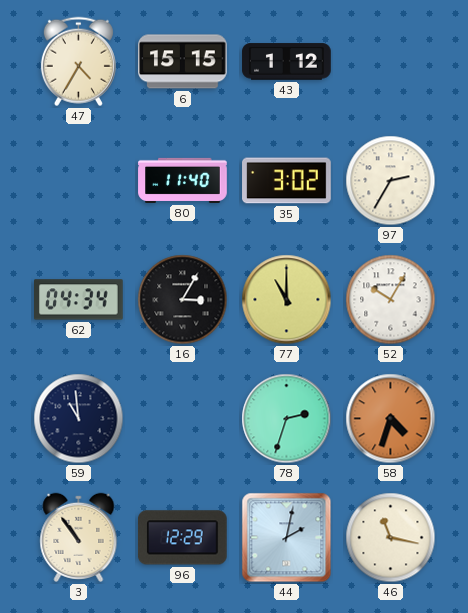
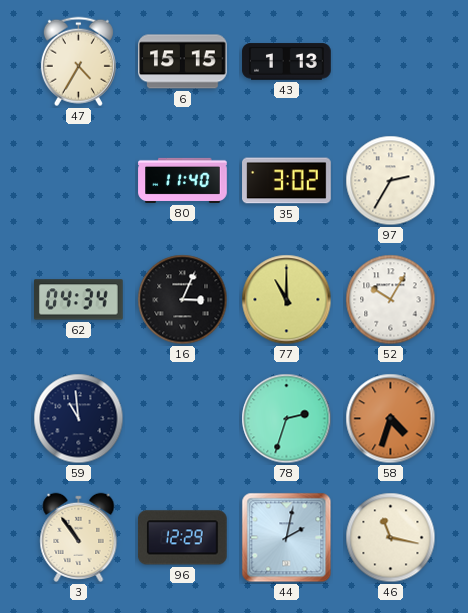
43: 1:12 -> 1:13 (287, 62)
16: 3:05 -> 3:04 (183, 300)
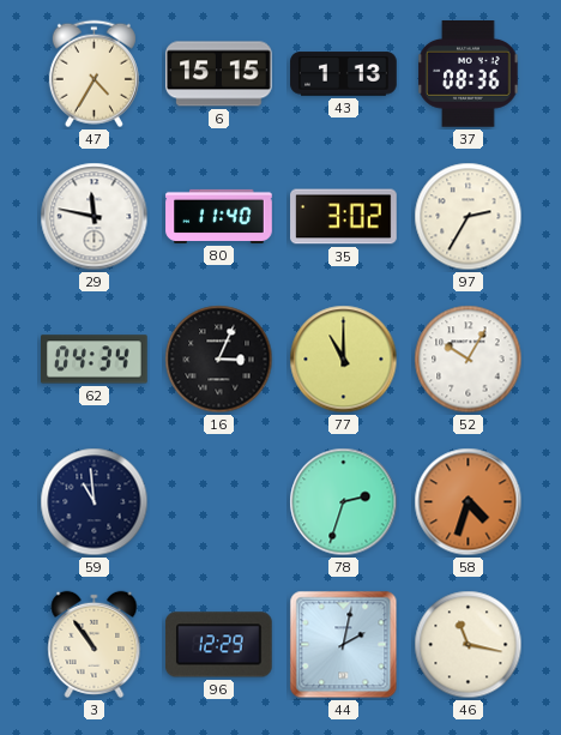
37: none -> 08:36 (469, 74)
29: none -> 11:47 (95, 217)
